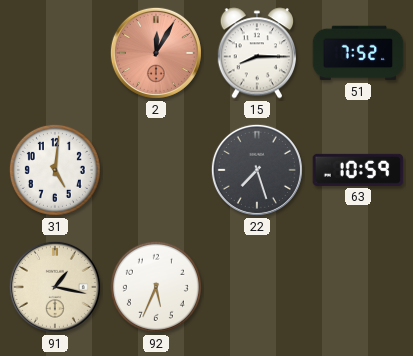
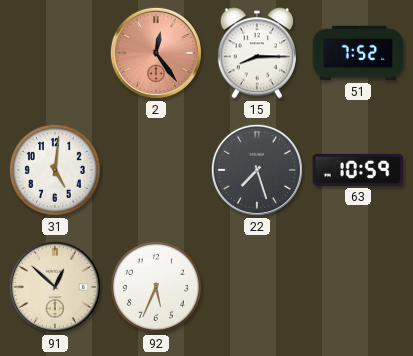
2: 12:05 -> 12:24 (156, 53)
91: 1:17 -> 12:52 (55, 287)
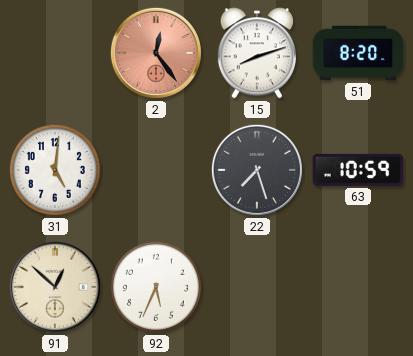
15: 8:15 -> 8:12 (256, 53)
51: 7:52 -> 8:20 (358, 53)
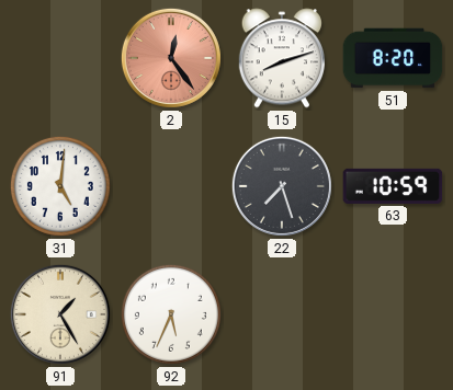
91: 12:52 -> 1:25 (60, 314)
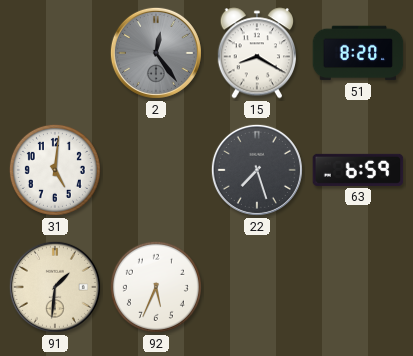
2 dial: salmon -> grey (156, 53)
15: 8:12 -> 8:20 (256, 53)
63: 10:59 -> 6:59 (358, 170)
91: 1:25 -> 1:31 (55, 287)
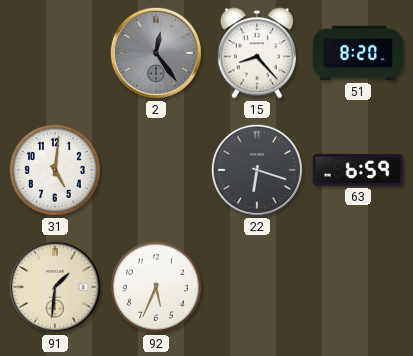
15: 8:20 -> 8:23 (256, 53)
22: 7:27 -> 6:18 (257, 170)
